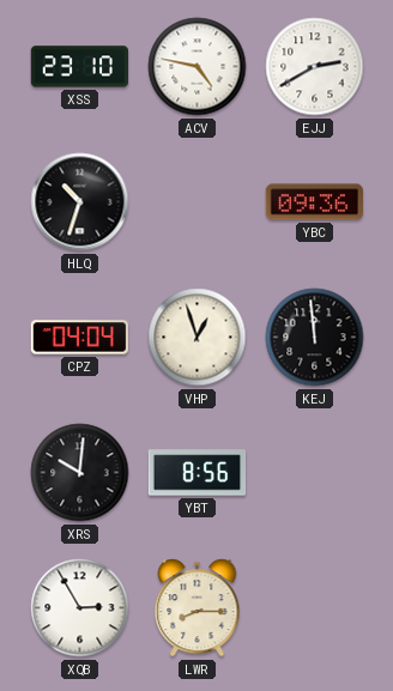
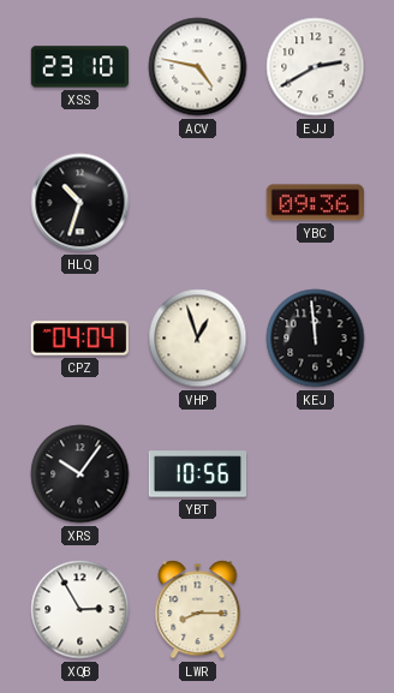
XRS: 10:01 -> 10:06 (80, 474)
YBT: 8:56 -> 10:56 (198, 474)
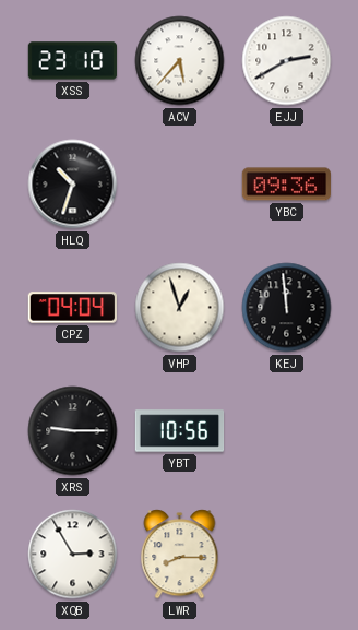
ACV: 4:47 -> 5:37 (180, 61)
XRS: 10:06 -> 9:15 (73, 431)
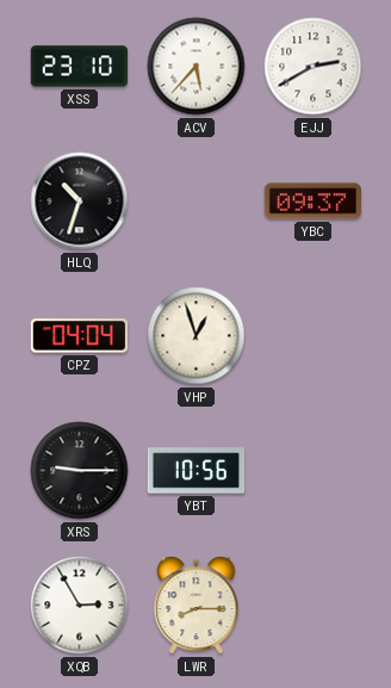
YBC: 09:36 -> 09:37 (312, 202)
KEJ: 11:59 -> none (287, 308)
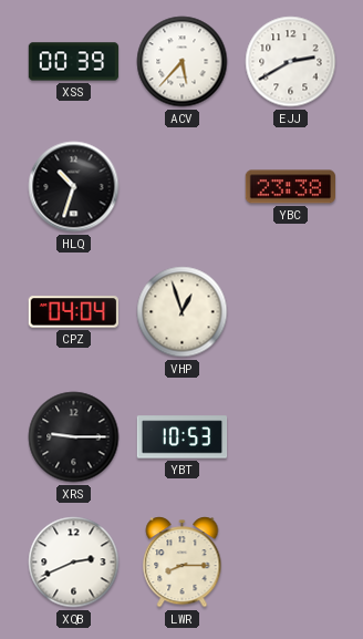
XSS: 23:10 -> 00:39 (74, 62)
YBC: 09:37 -> 23:38 (290, 187)
YBT: 10:56 -> 10:53 (183, 437)
XQB: 2:55 -> 2:41 (74, 563)
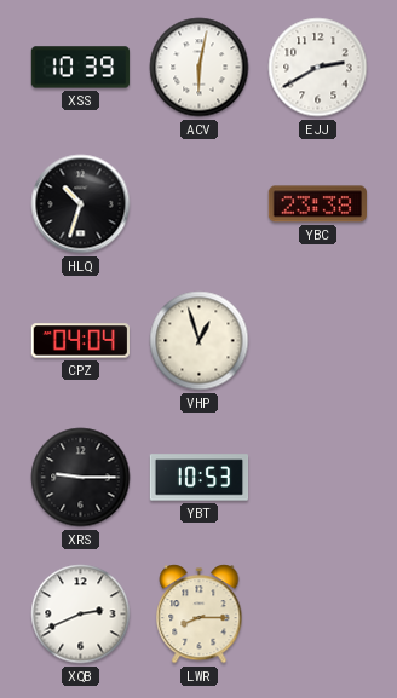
XSS: 00:39 -> 10:39 (81, 68)
ACV: 5:37 -> 6:02 (200, 68)
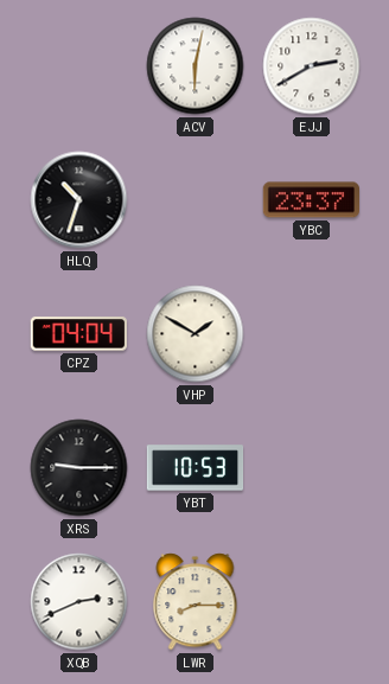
XSS: 10:39 -> none (81, 68)
YBC: 23:38 -> 23:37 (311, 200)
VHP: 12:57 -> 1:50 (196, 334)
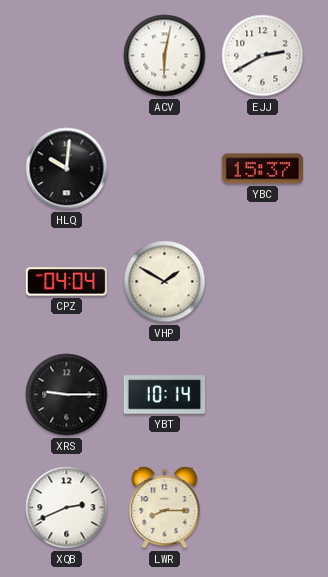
HLQ: 10:33 -> 10:01 (67, 169)
YBC: 23:37 -> 15:37 (262, 169)
YBT: 10:53 -> 10:14 (165, 395)
